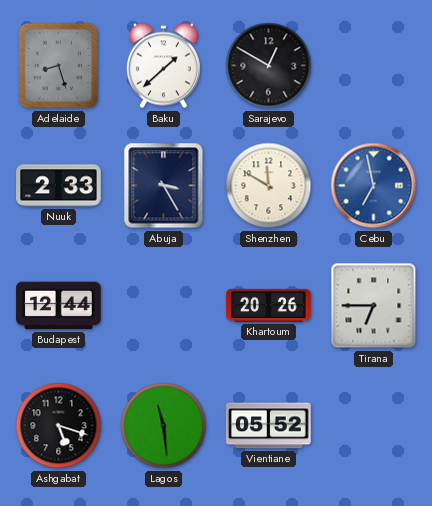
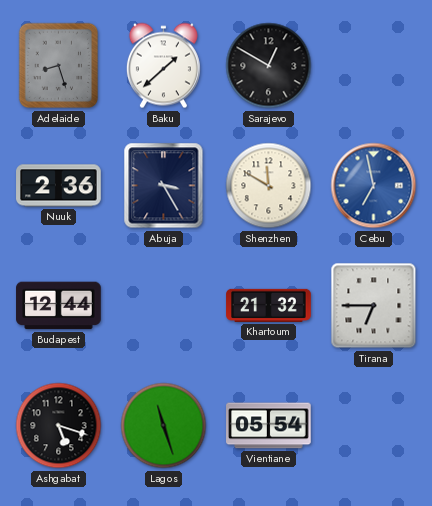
Nuuk: 2:33 -> 2:36 (59, 186)
Khartoum: 20:26 -> 21:32 (269, 305)
Lagos: 11:29 -> 11:27 (164, 426)
Vientiane: 05:52 -> 05:54 (269, 426)
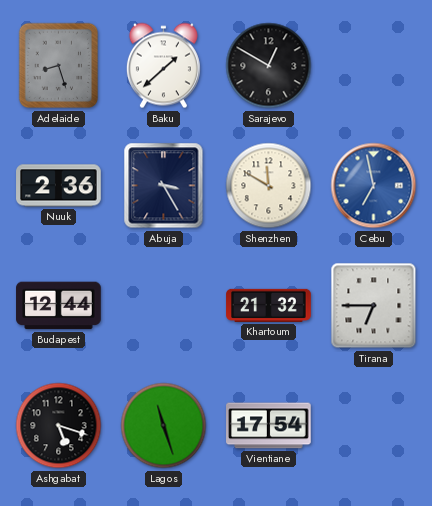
Vientiane: 05:54 -> 17:54 (269, 426)
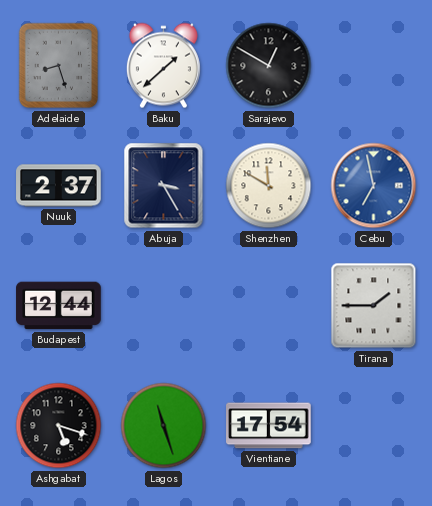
Nuuk: 2:36 -> 2:37 (59, 186)
Khartoum: 21:32 -> none (269, 305)
Tirana: 6:45 -> 1:45 (374, 306)
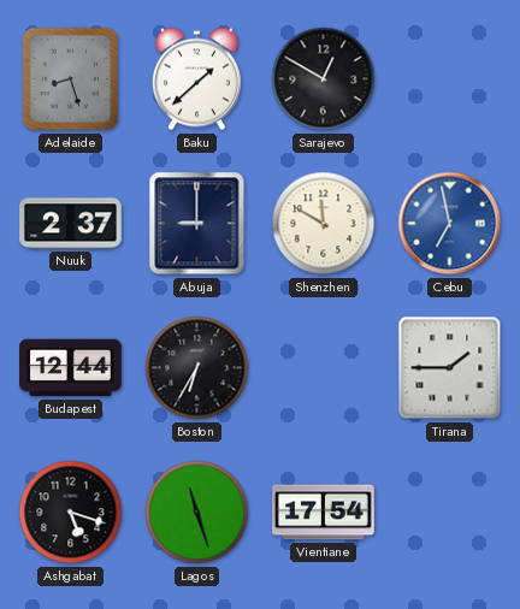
Abuja: 3:25 -> 9:00 (197, 224)
Boston: none -> 6:35 (197, 368)
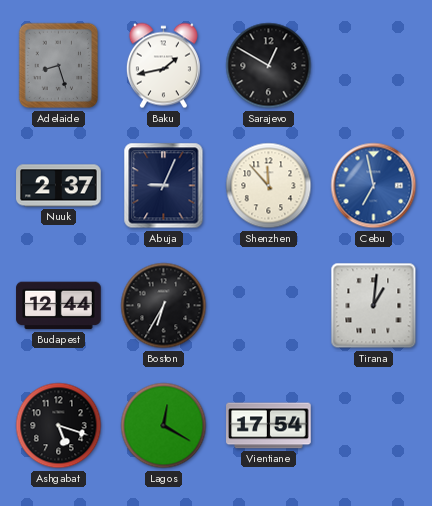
Baku: 1:38 -> 1:43 (163, 66)
Abuja: 9:00 -> 9:04 (164, 186)
Shenzhen: 11:50 -> 11:53 (269, 186)
Tirana: 1:45 -> 1:01 (374, 306)
Lagos: 11:27 -> 12:20 (164, 426)
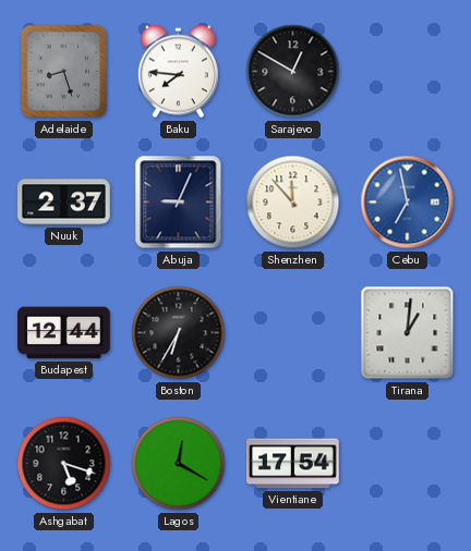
Baku: 1:43 -> 7:46 (178, 72)
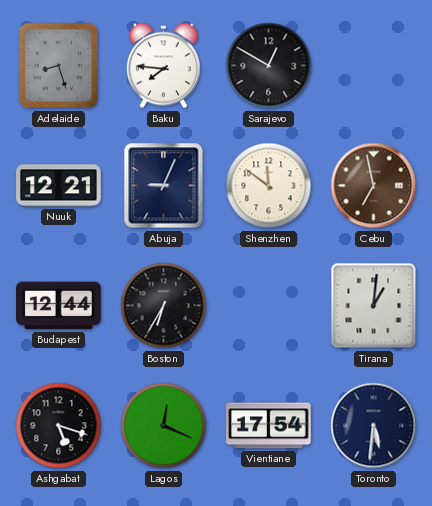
Nuuk: 2:37 -> 12:21 (59, 186)
Shenzhen: 11:53 -> 11:51 (269, 186)
Cebu dial: blue -> brown (374, 186)
Lagos: 12:20 -> 12:19 (164, 426)
Toronto: none -> 5:31 (374, 426)
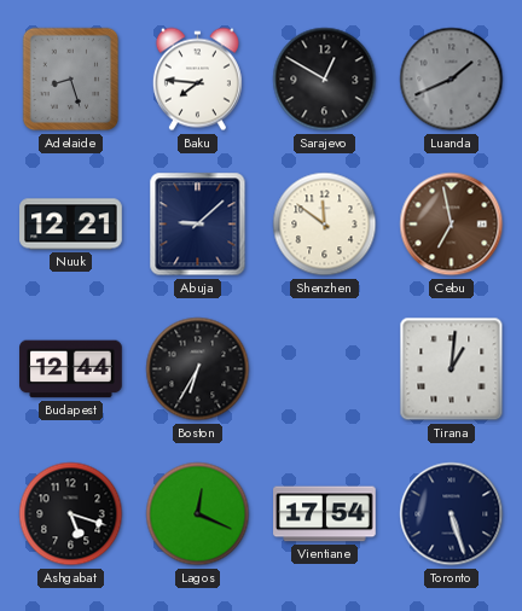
Luanda: none -> 1:41 (452, 80)
Abuja: 9:04 -> 9:08 (198, 225)
Toronto: 5:31 -> 5:27 (452, 514)
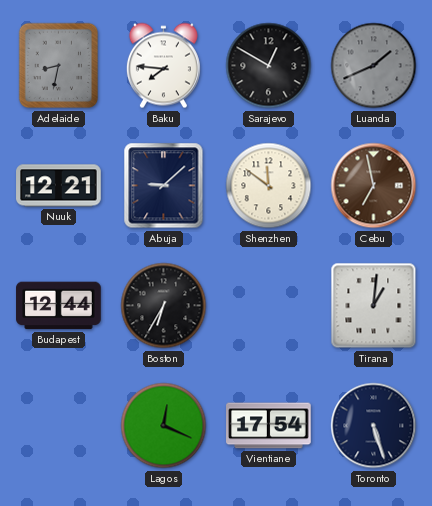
Adelaide: 8:27 -> 8:32 (59, 66)
Ashgabat: 5:18 -> none (71, 514)
